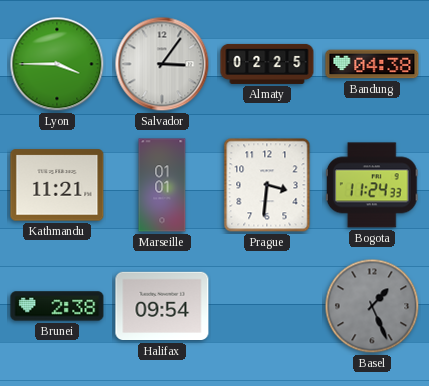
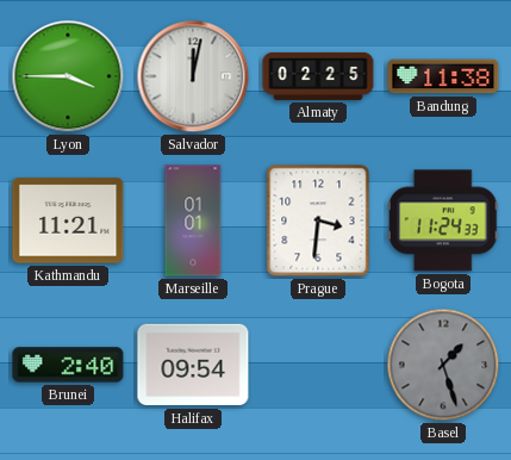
Salvador: 3:06 -> 12:02 (193, 76)
Bandung: 04:38 -> 11:38 (443, 76)
Brunei: 2:38 -> 2:40 (68, 365)
Basel: 1:26 -> 1:27 (443, 365)
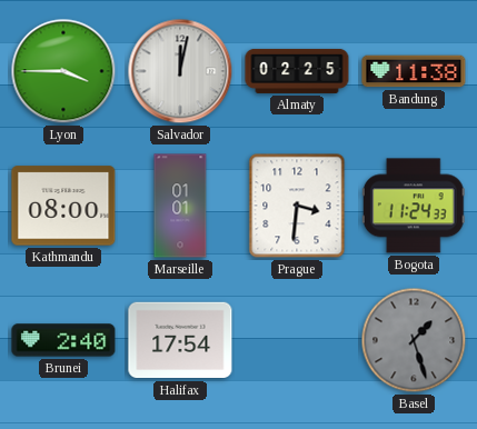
Kathmandu: 11:21 -> 08:00 (63, 206)
Halifax: 09:54 -> 17:54 (180, 340)
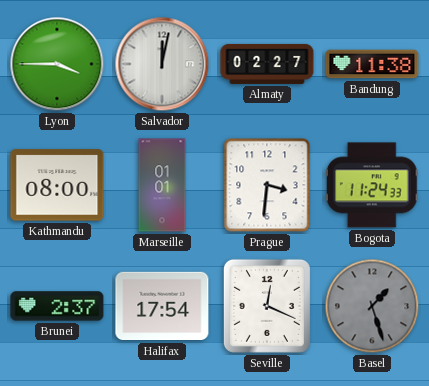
Almaty: 02:25 -> 02:27 (267, 64)
Brunei: 2:40 -> 2:37 (57, 306)
Seville: none -> 12:19 (267, 306)
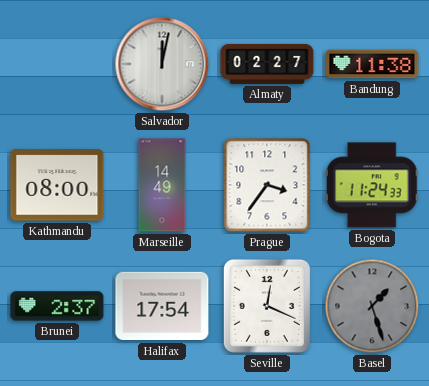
Lyon: 3:45 -> none (57, 64)
Marseille: 01:01 -> 14:49 (162, 185)
Prague: 3:31 -> 3:36 (267, 185)
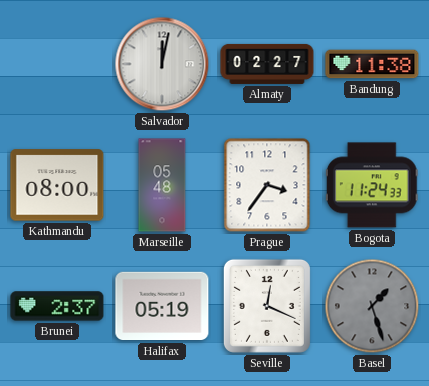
Marseille: 14:49 -> 05:48 (162, 185)
Halifax: 17:54 -> 05:19 (162, 306)
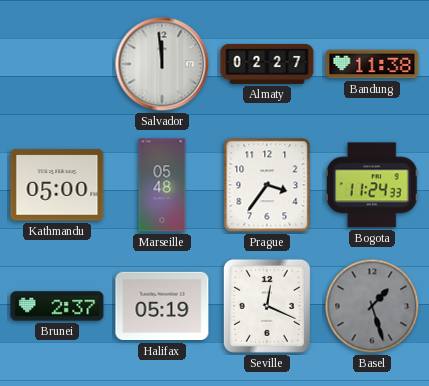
Salvador: 12:02 -> 11:59 (162, 64)
Kathmandu: 08:00 -> 05:00 (57, 185)
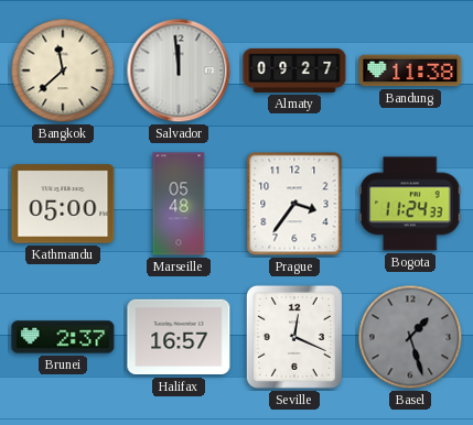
Bangkok: none -> 11:38 (63, 70)
Almaty: 02:27 -> 09:27 (294, 70)
Halifax: 05:19 -> 16:57 (179, 337)
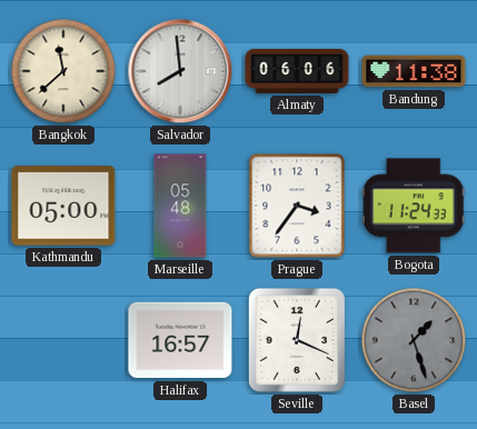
Salvador: 11:59 -> 7:59 (180, 71)
Almaty: 09:27 -> 06:06 (297, 71)
Brunei: 2:37 -> none (63, 337)
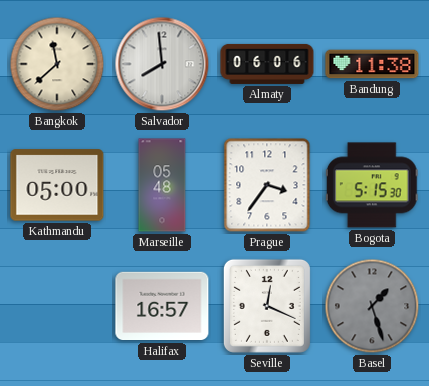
Bogota: 11:24 -> 5:15 (372, 185)
